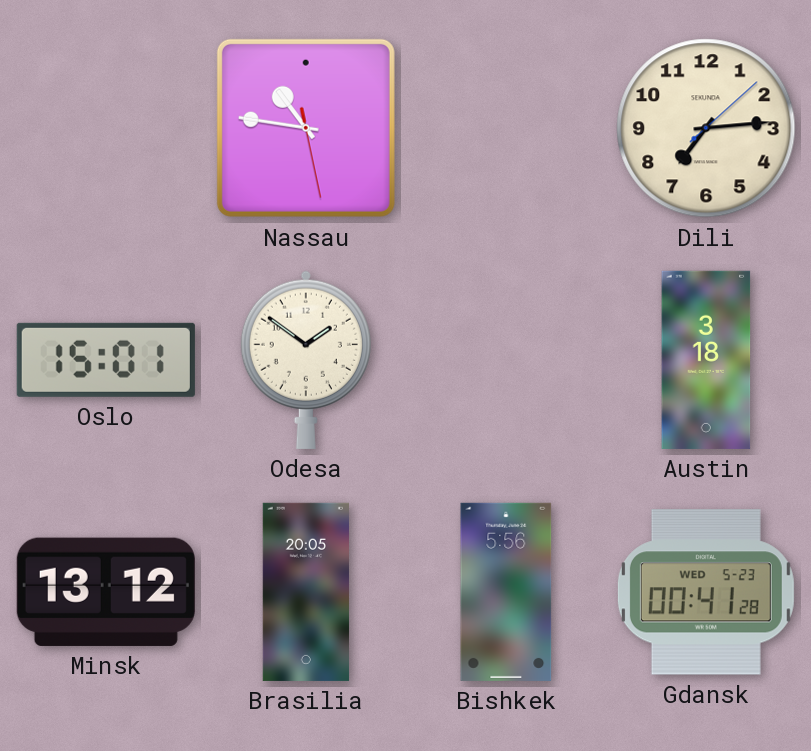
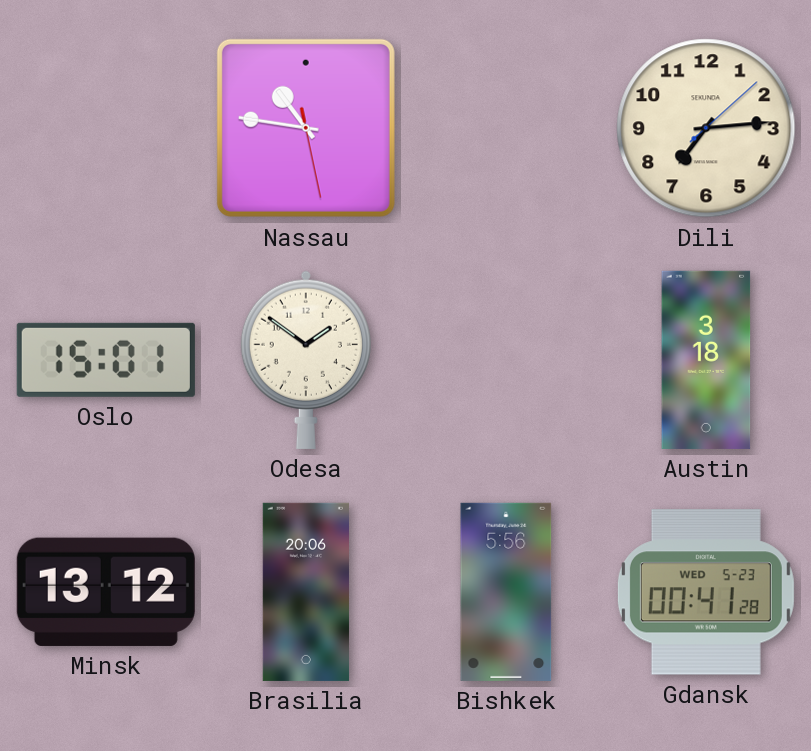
Brasilia: 20:05 -> 20:06 (306, 592)
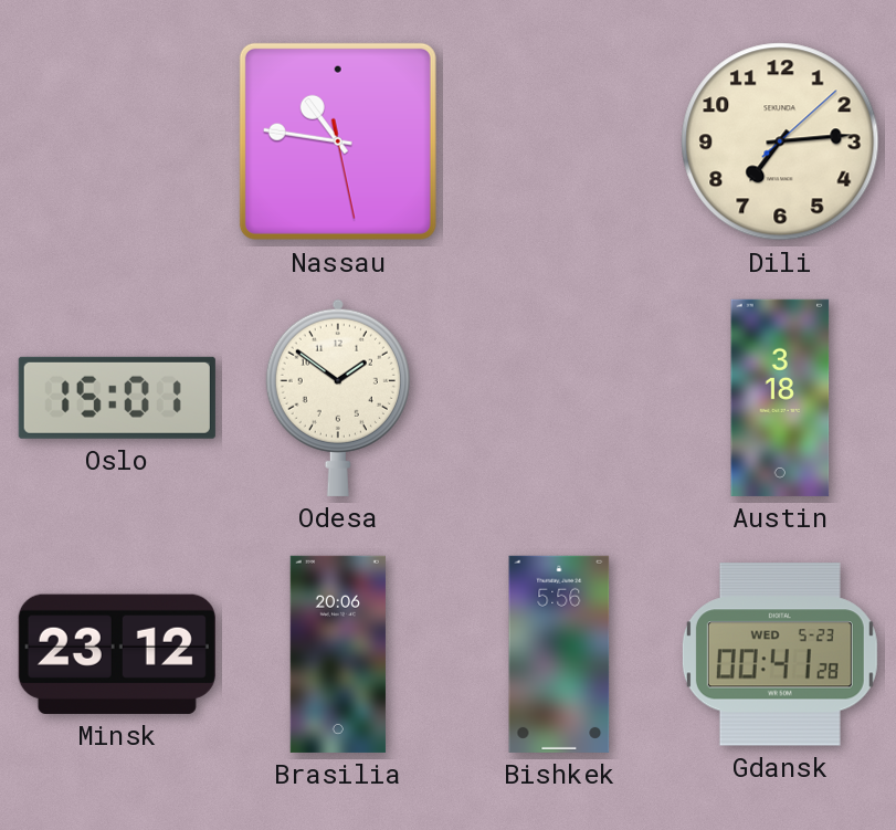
Minsk: 13:12 -> 23:12 (117, 654)
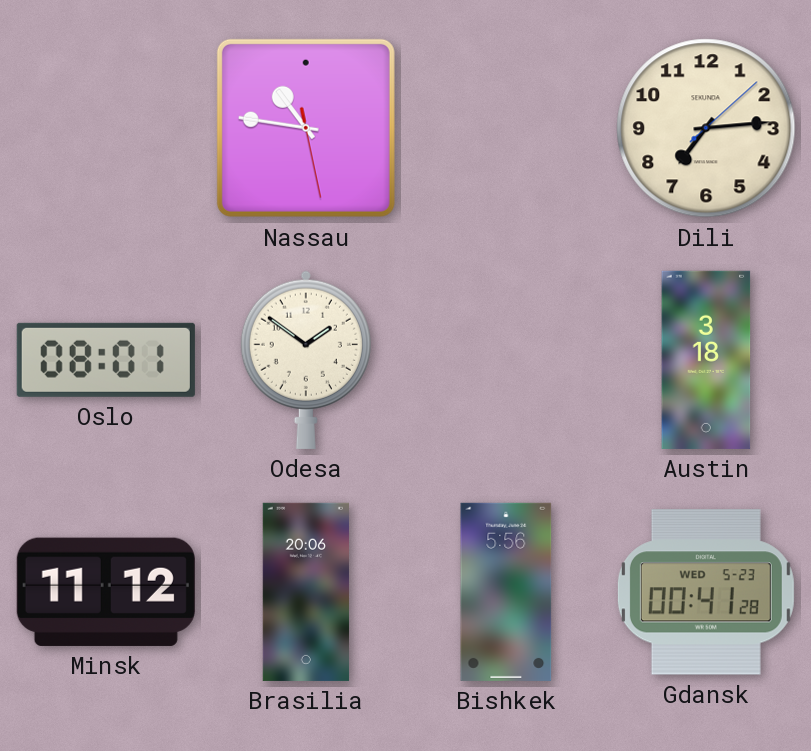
Oslo: 15:01 -> 08:01 (106, 360)
Minsk: 23:12 -> 11:12 (106, 592)
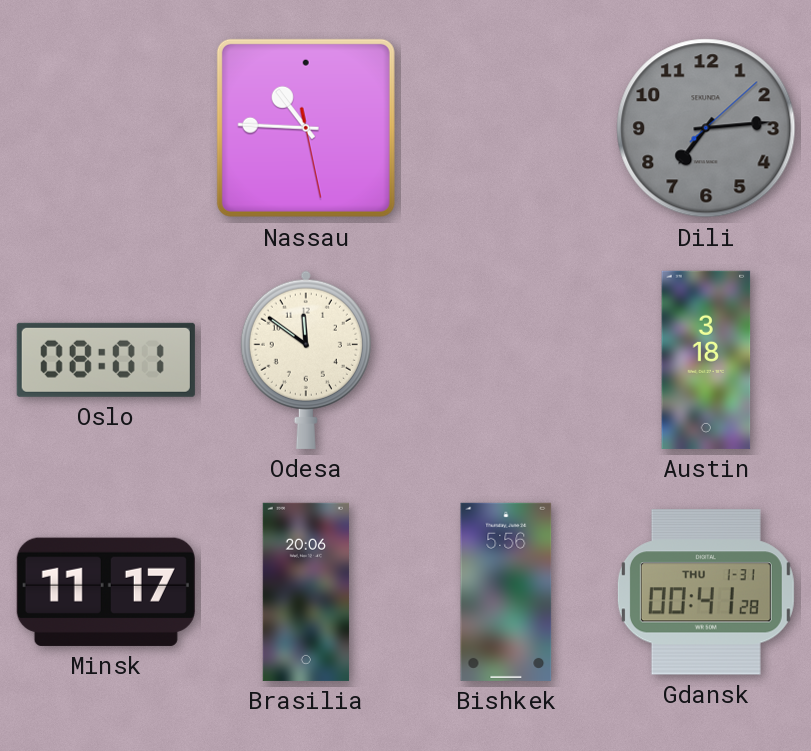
Nassau: 10:46 -> 10:45 (306, 128)
Dili dial: cream -> grey (706, 128)
Odesa: 1:51 -> 11:51 (306, 360)
Minsk: 11:12 -> 11:17 (106, 592)
Gdansk date: WED 5-23 -> THU 1-31 (706, 592)
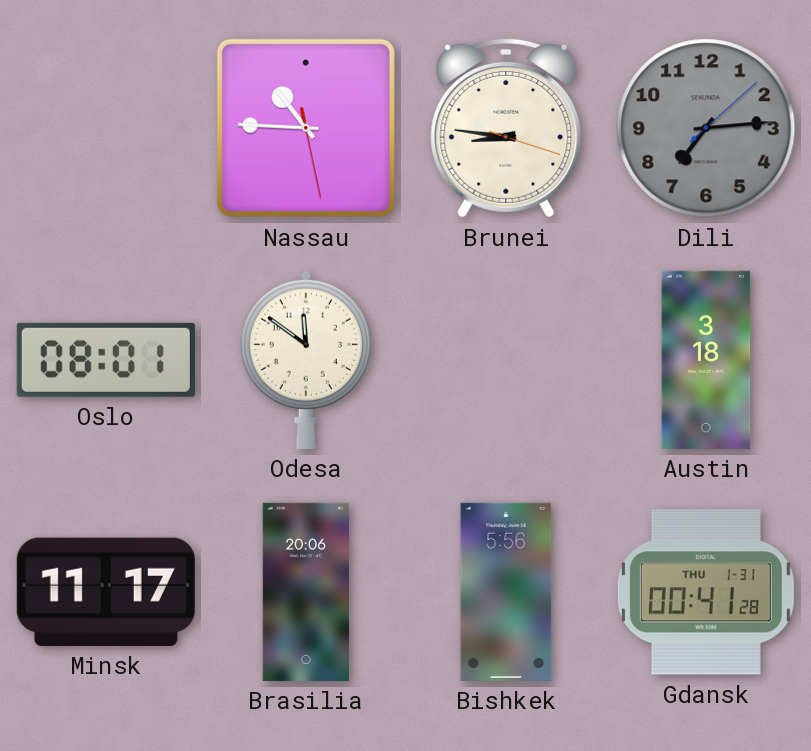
Brunei: none -> 8:46 (506, 128)
